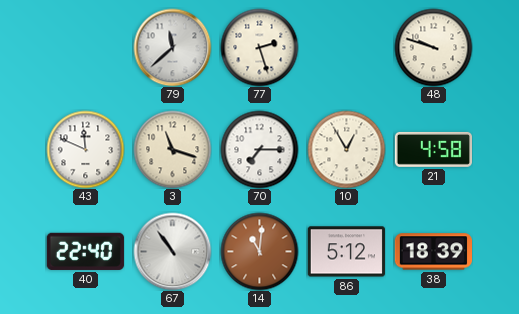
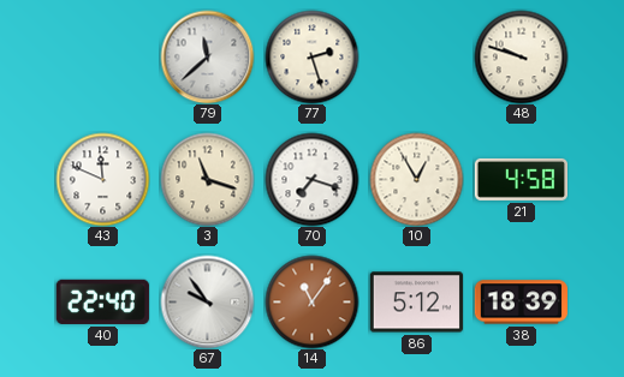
70: 7:15 -> 7:18 (311, 179)
67: 10:54 -> 9:54 (207, 301)
14: 11:01 -> 11:06 (311, 301)
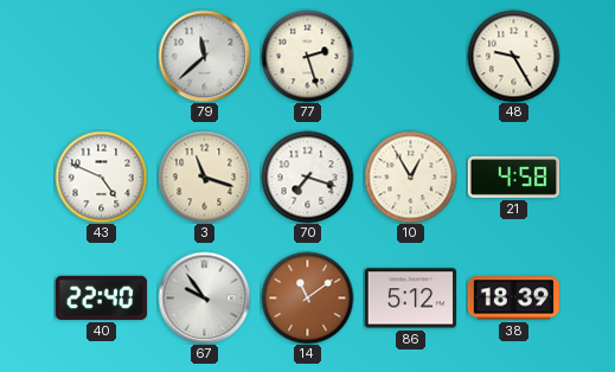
48: 9:48 -> 9:25 (513, 56)
43: 11:49 -> 4:49 (101, 177)
14: 11:06 -> 11:09 (307, 297)
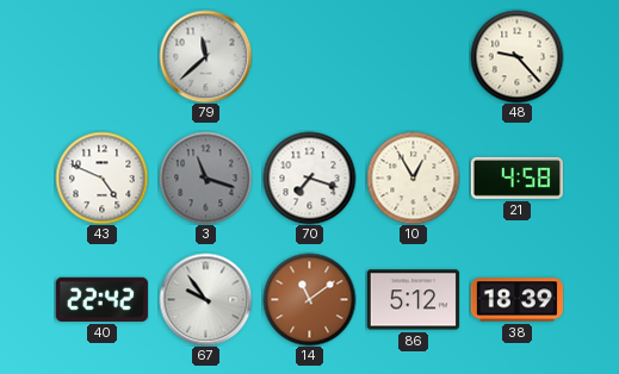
77: 2:27 -> none (307, 56)
48: 9:25 -> 9:23 (516, 56)
3 dial: cream -> grey (205, 177)
40: 22:40 -> 22:42 (101, 299)
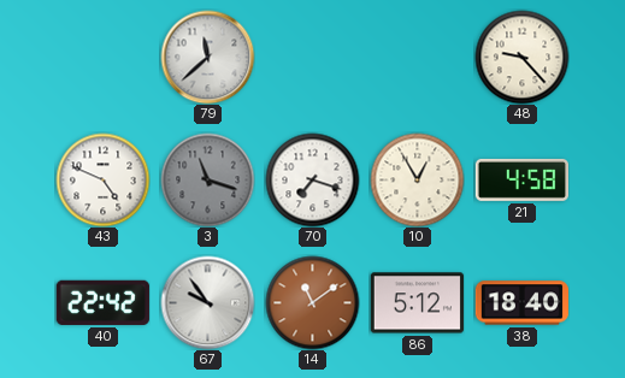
38: 18:39 -> 18:40 (521, 303)
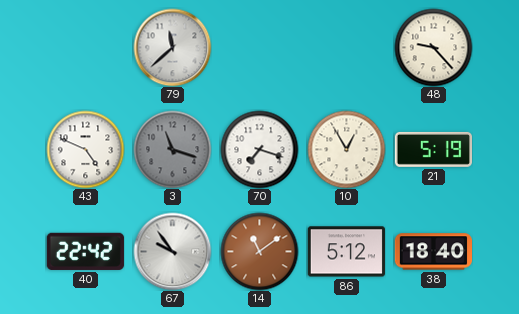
21: 4:58 -> 5:19 (433, 149)
